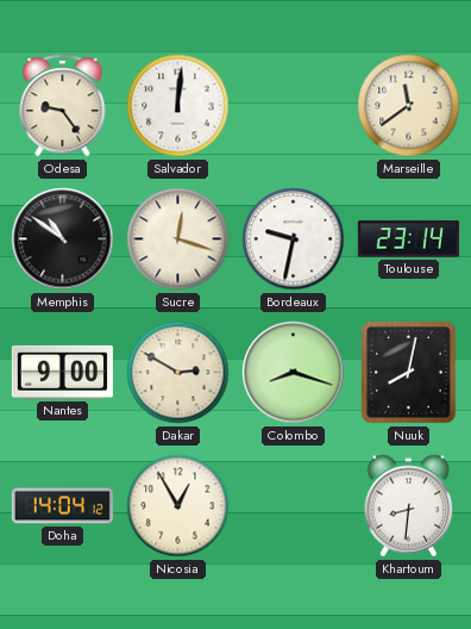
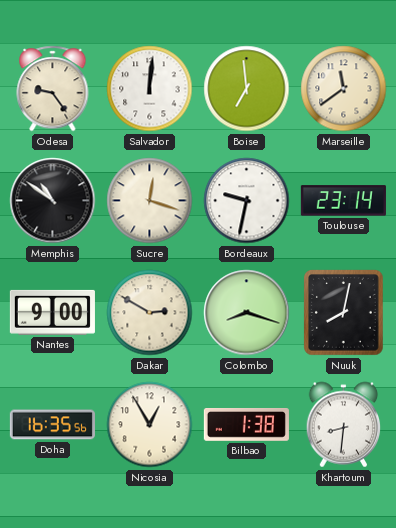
Boise: none -> 6:59 (247, 89)
Doha: 14:04 -> 16:35 (52, 425)
Bilbao: none -> 1:38 (246, 425)
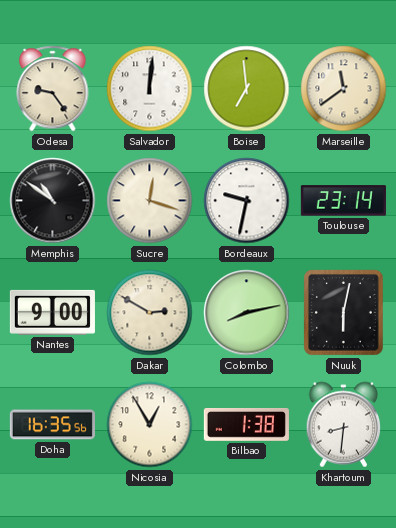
Colombo: 8:18 -> 8:13 (247, 313)
Nuuk: 8:02 -> 6:02 (344, 313)
